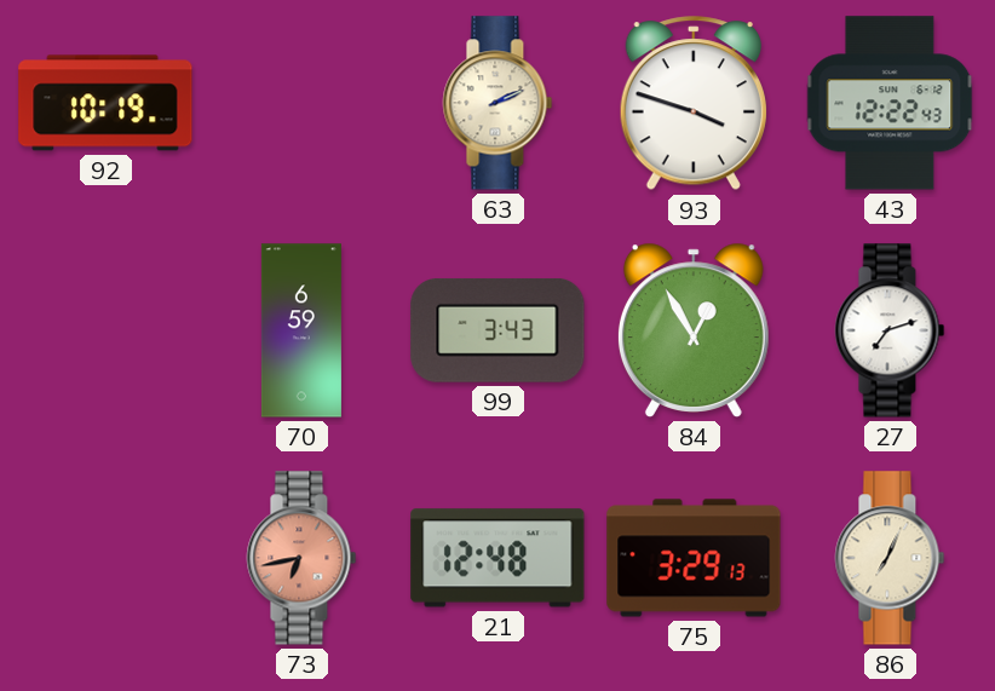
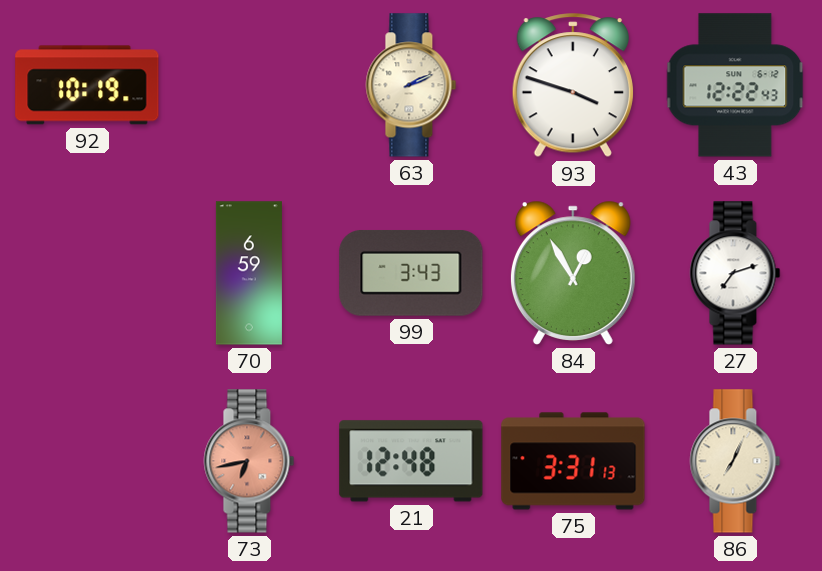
75: 3:29 -> 3:31 (573, 461)
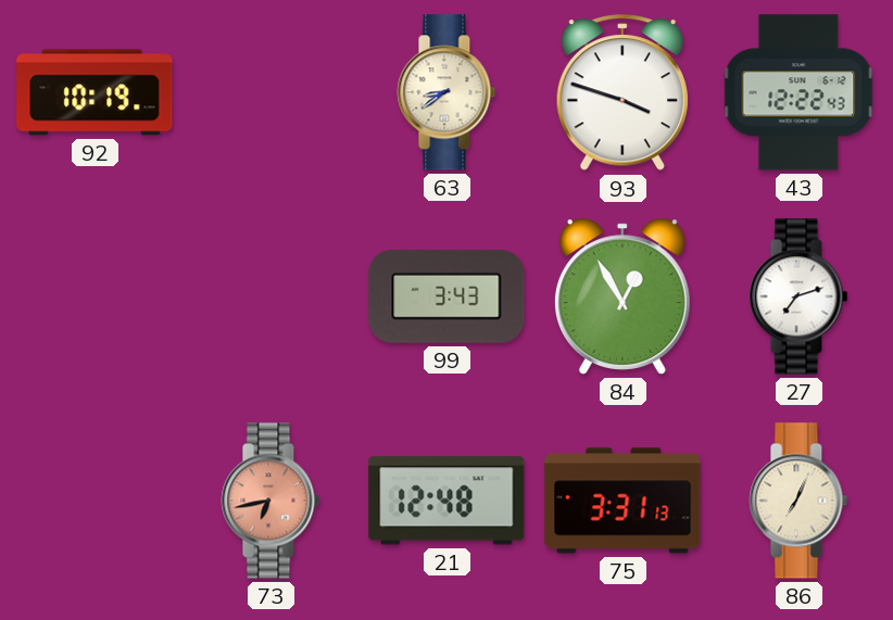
63: 2:11 -> 8:39 (446, 92)
70: 6:59 -> none (249, 273)
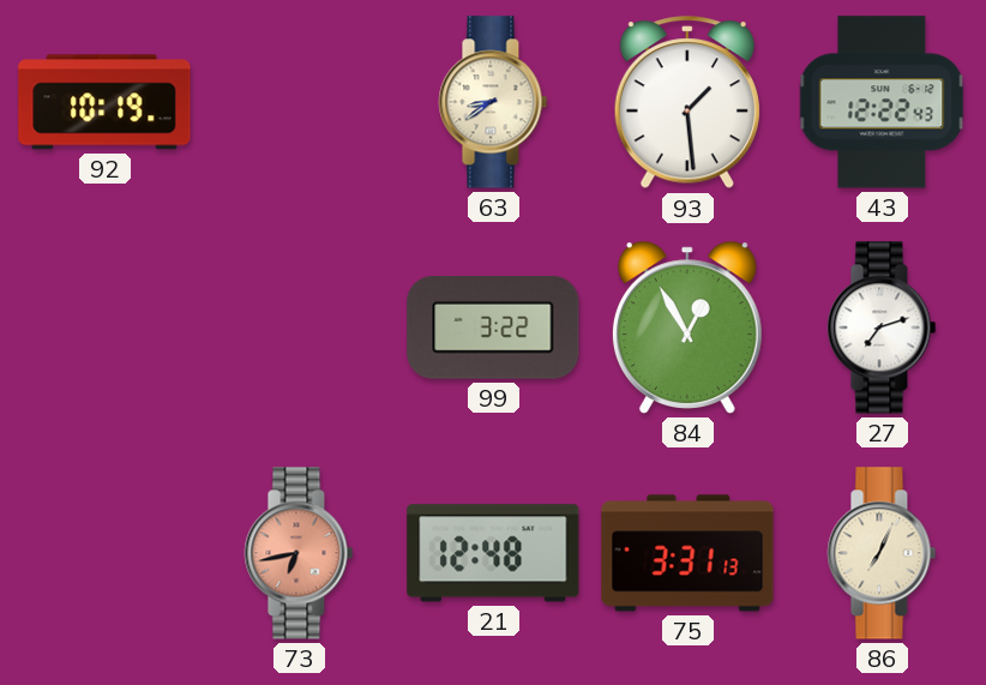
93: 3:48 -> 1:29 (687, 103)
99: 3:43 -> 3:22 (493, 329)
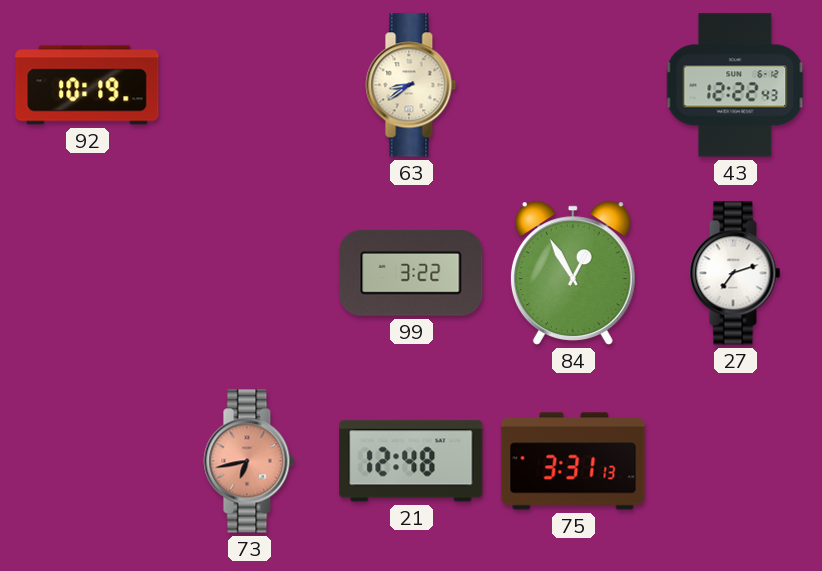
93: 1:29 -> none (687, 103)
86: 7:04 -> none (882, 553)
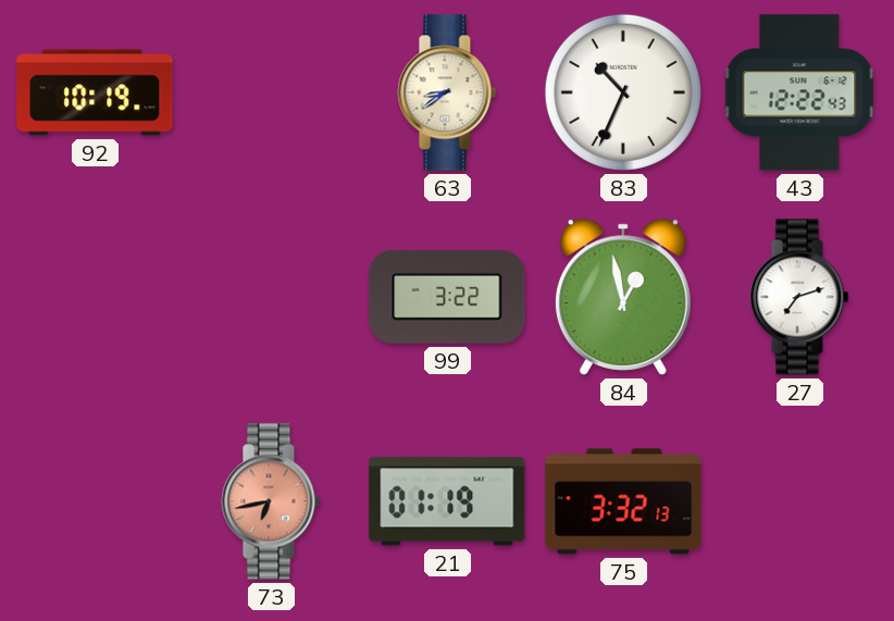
83: none -> 10:34 (623, 92)
84: 12:55 -> 12:58 (623, 297)
21: 12:48 -> 01:19 (447, 501)
75: 3:31 -> 3:32 (623, 501)
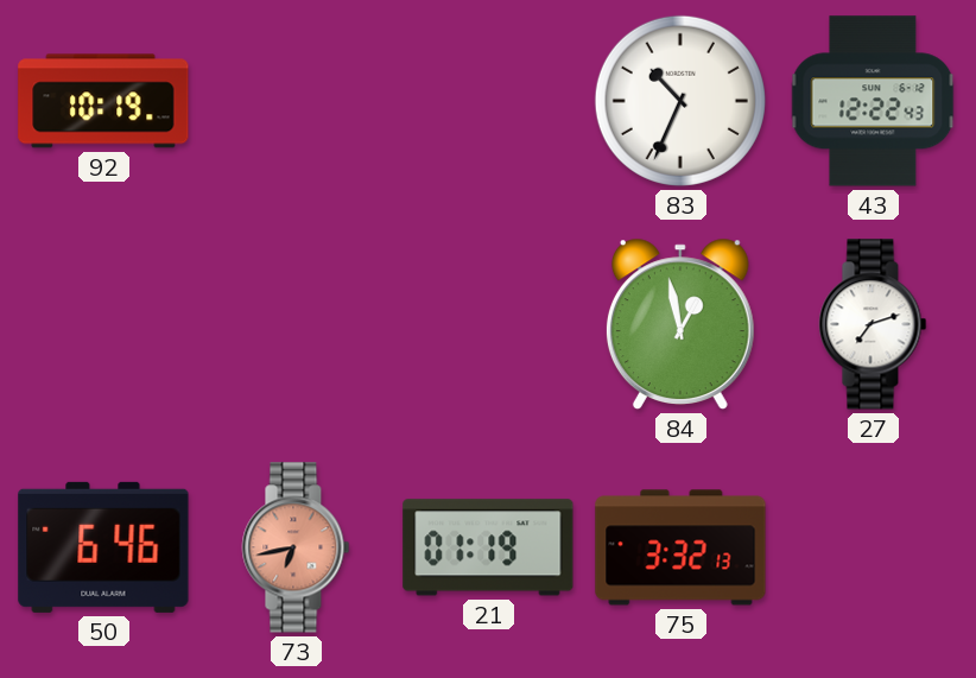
63: 8:39 -> none (447, 92)
99: 3:22 -> none (447, 298)
50: none -> 6:46 (103, 547)
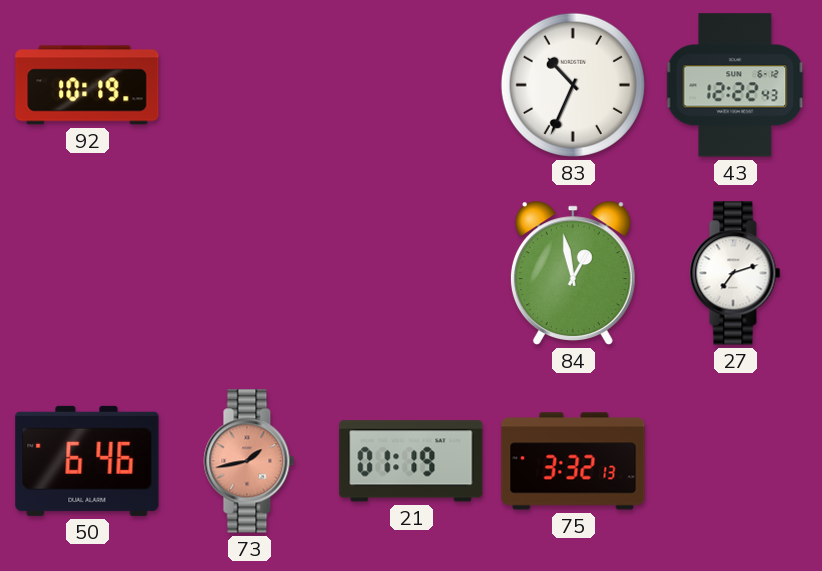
73: 6:43 -> 1:43 (249, 461)
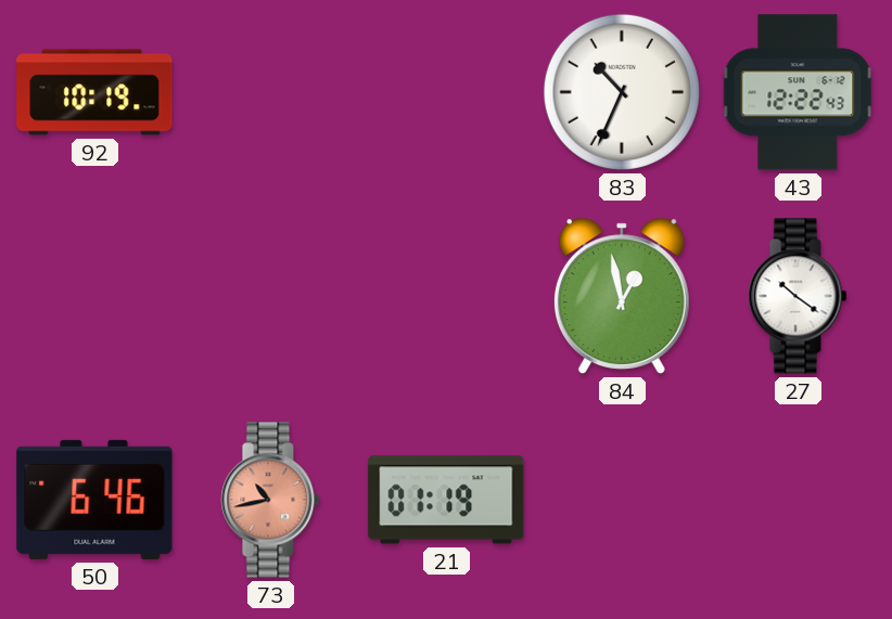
27: 7:12 -> 10:21 (798, 296)
73: 1:43 -> 10:43 (270, 500)
75: 3:32 -> none (573, 461)
